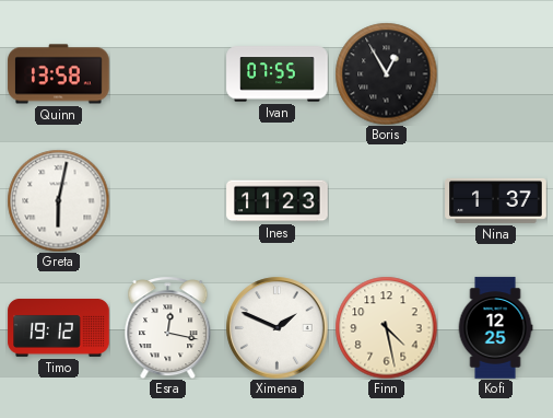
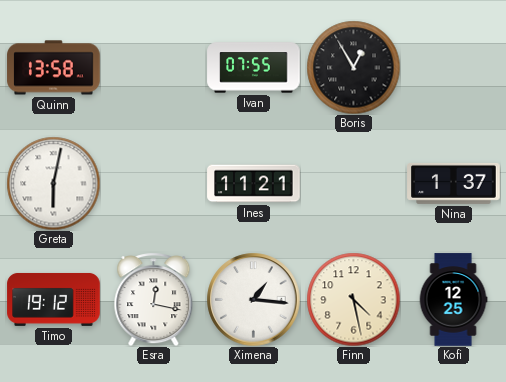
Ines: 11:23 -> 11:21 (254, 184)
Ximena: 1:49 -> 1:16 (253, 299)
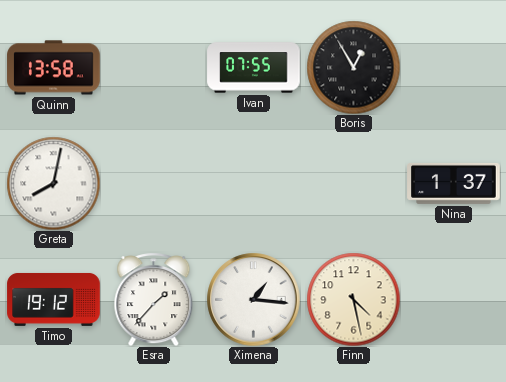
Greta: 6:02 -> 8:02 (53, 183)
Ines: 11:21 -> none (254, 184)
Esra: 12:17 -> 1:37 (154, 299)
Kofi: 12:25 -> none (453, 300)
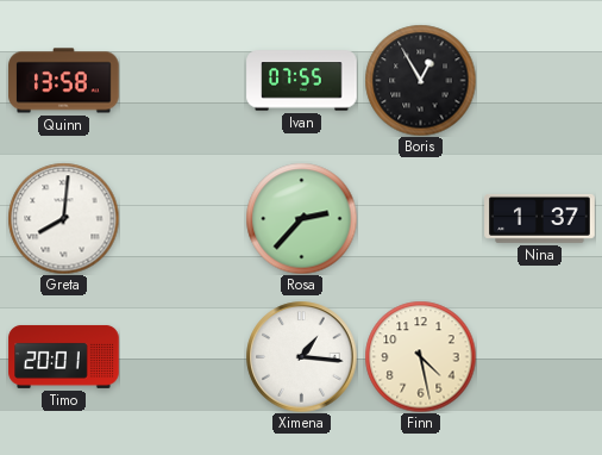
Greta: 8:02 -> 8:01 (63, 218)
Rosa: none -> 2:37 (301, 218)
Timo: 19:12 -> 20:01 (64, 356)
Esra: 1:37 -> none (154, 299)
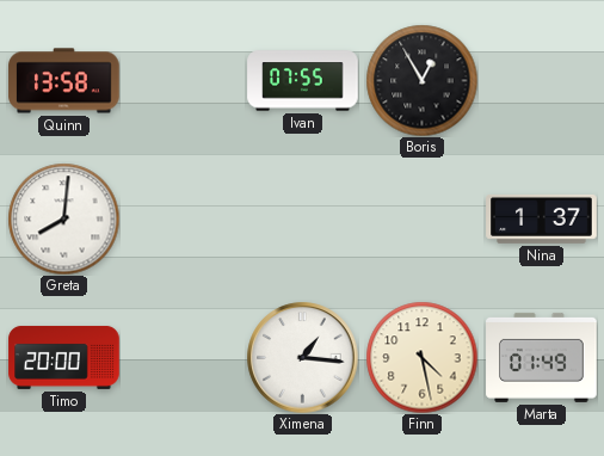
Rosa: 2:37 -> none (301, 218)
Timo: 20:01 -> 20:00 (64, 357)
Marta: none -> 01:49 (542, 357)
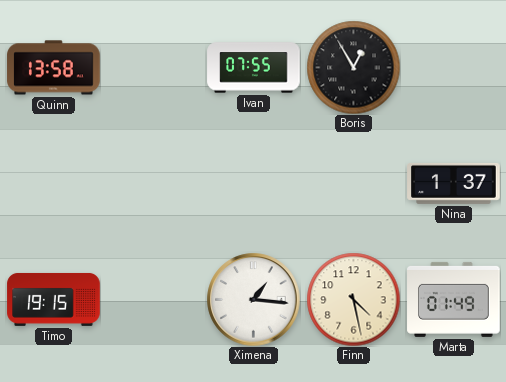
Greta: 8:01 -> none (63, 218)
Timo: 20:00 -> 19:15 (54, 299)
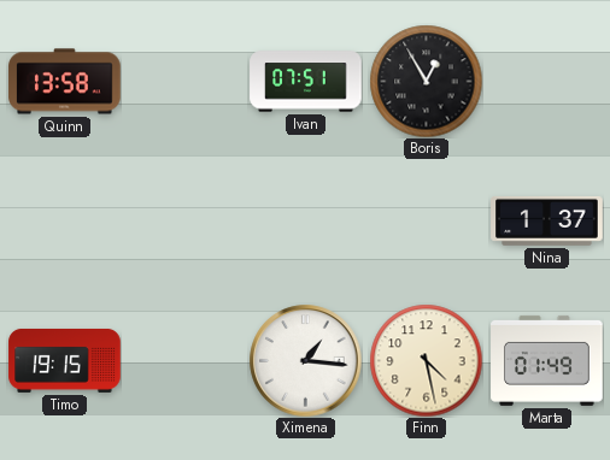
Ivan: 07:55 -> 07:51 (306, 82)
